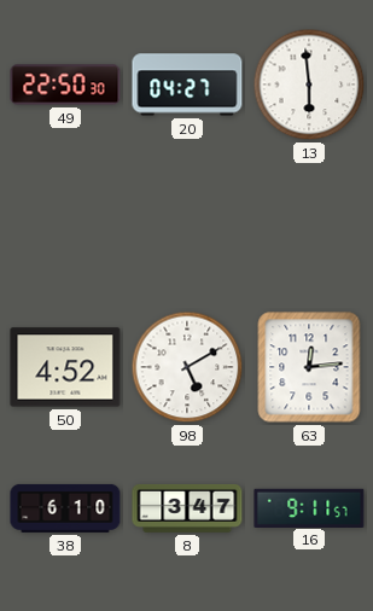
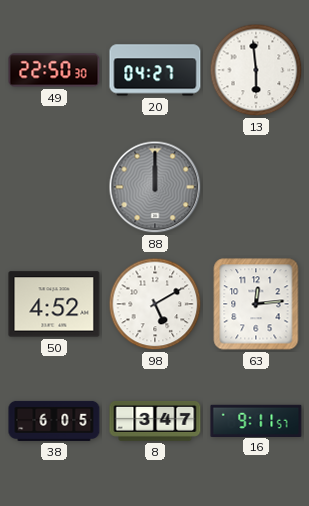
88: none -> 12:00 (155, 187)
38: 6:10 -> 6:05 (54, 421)
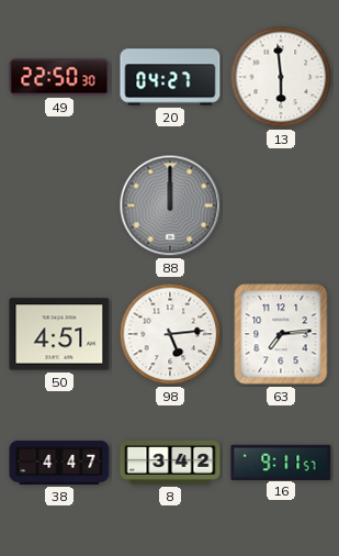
50: 4:52 -> 4:51 (59, 334)
98: 5:10 -> 5:14 (170, 334)
63: 12:14 -> 7:14 (281, 334)
38: 6:05 -> 4:47 (59, 463)
8: 3:47 -> 3:42 (170, 463)
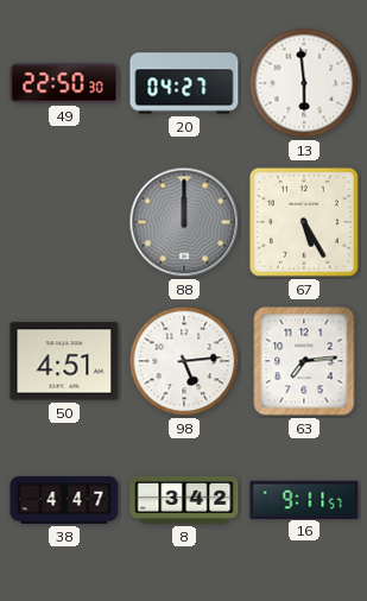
67: none -> 5:25 (304, 222)
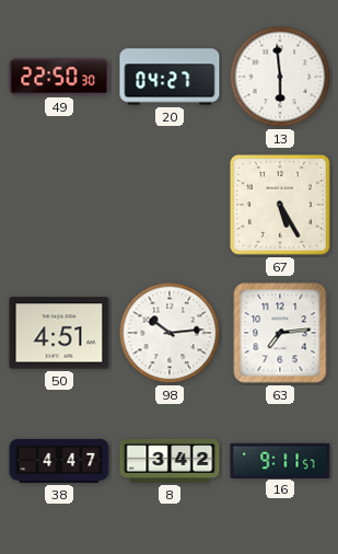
88: 12:00 -> none (184, 222)
98: 5:14 -> 10:14 (170, 333)
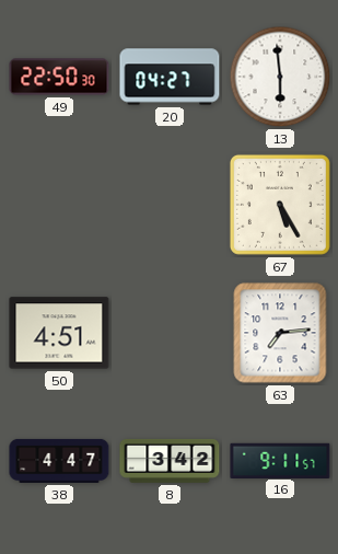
98: 10:14 -> none (170, 333)
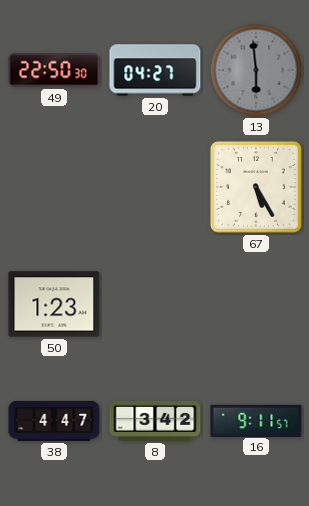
13 dial: white -> grey (256, 70)
50: 4:51 -> 1:23 (54, 304)
63: 7:14 -> none (280, 333)
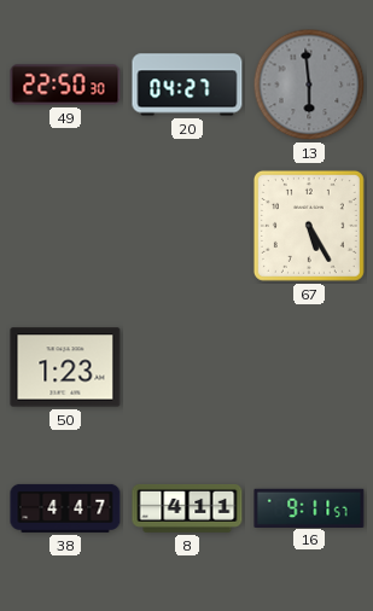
8: 3:42 -> 4:11 (187, 508)
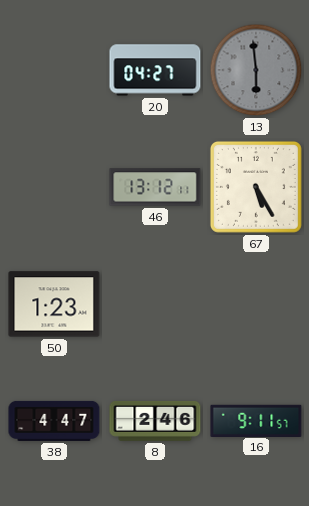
49: 22:50 -> none (65, 85)
46: none -> 13:12 (155, 187)
8: 4:11 -> 2:46 (155, 421)
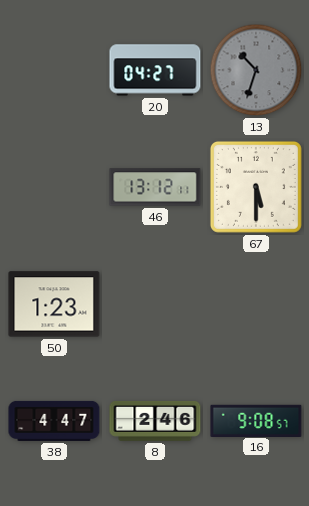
13: 5:59 -> 10:33 (256, 70)
67: 5:25 -> 5:30 (256, 187)
16: 9:11 -> 9:08 (256, 420)
